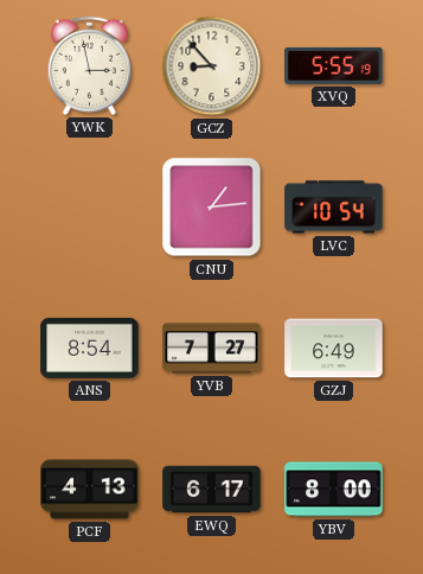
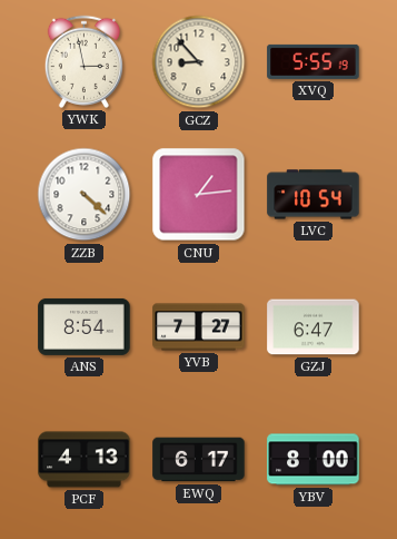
ZZB: none -> 4:22 (85, 195)
GZJ: 6:49 -> 6:47 (314, 327)
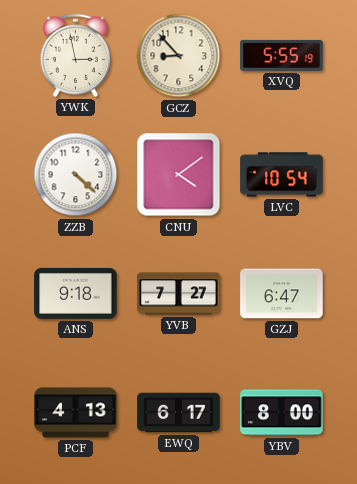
CNU: 1:14 -> 4:09 (179, 175)
ANS: 8:54 -> 9:18 (76, 293)
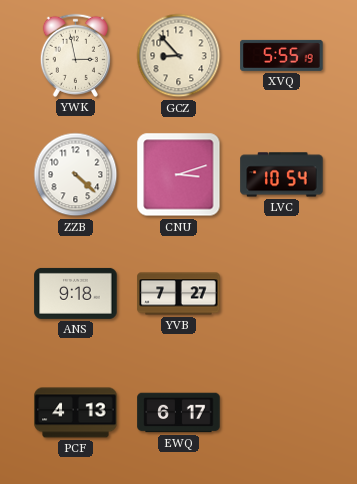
CNU: 4:09 -> 3:12 (179, 175)
GZJ: 6:47 -> none (282, 294)
YBV: 8:00 -> none (282, 413)
